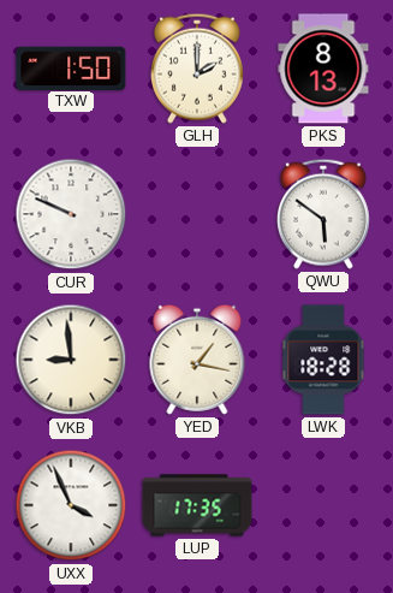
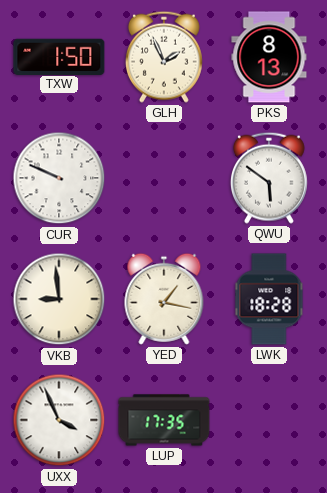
GLH: 2:00 -> 1:56 (164, 57)
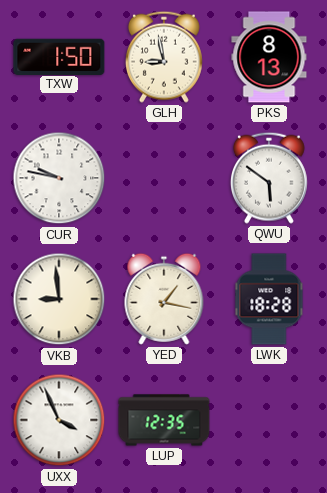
GLH: 1:56 -> 8:58 (164, 57)
CUR: 9:49 -> 9:47 (59, 178)
LUP: 17:35 -> 12:35 (164, 420)
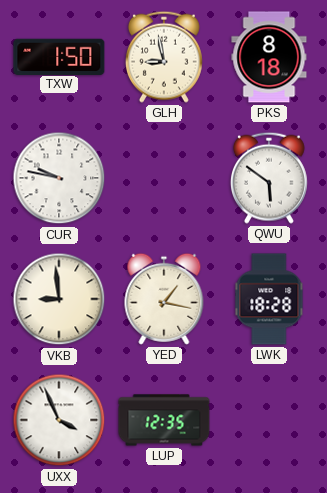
PKS: 8:13 -> 8:18 (269, 57)
